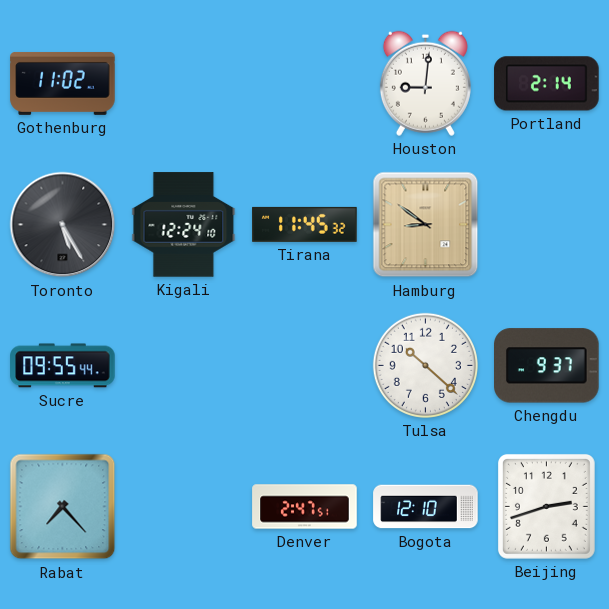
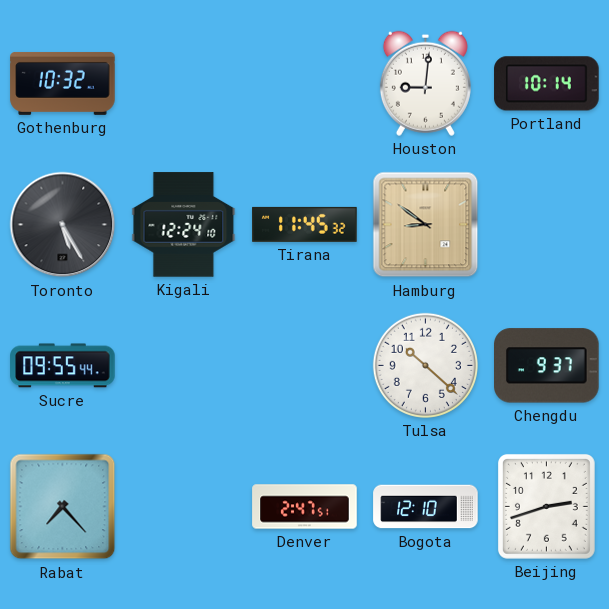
Gothenburg: 11:02 -> 10:32 (63, 83)
Portland: 2:14 -> 10:14 (547, 84)
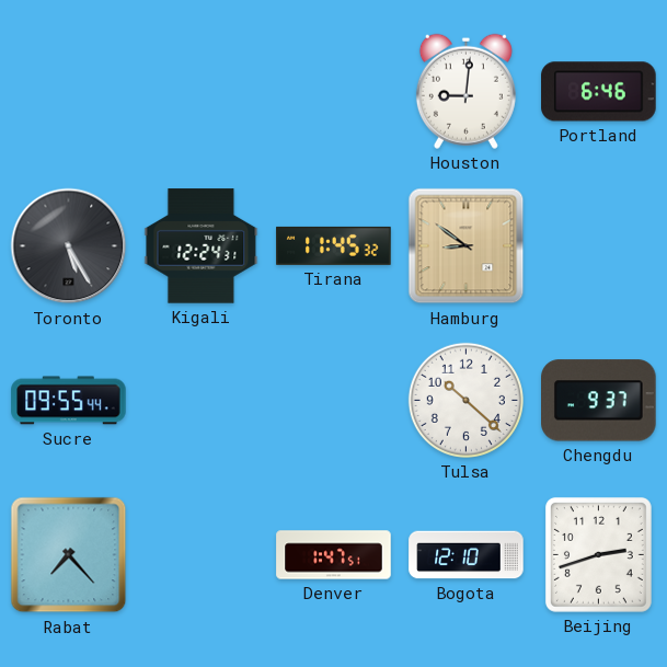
Gothenburg: 10:32 -> none (63, 83)
Portland: 10:14 -> 6:46 (599, 92)
Kigali: 12:24:10 -> 12:24:31 (202, 246)
Denver: 2:47 -> 1:47 (334, 555)
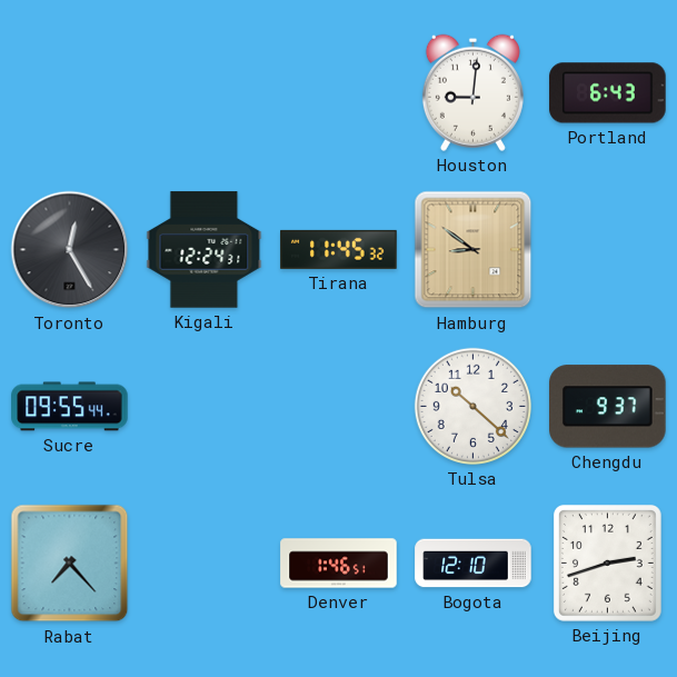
Portland: 6:46 -> 6:43 (608, 93)
Toronto: 5:25 -> 12:25 (70, 250)
Denver: 1:47 -> 1:46 (339, 564)
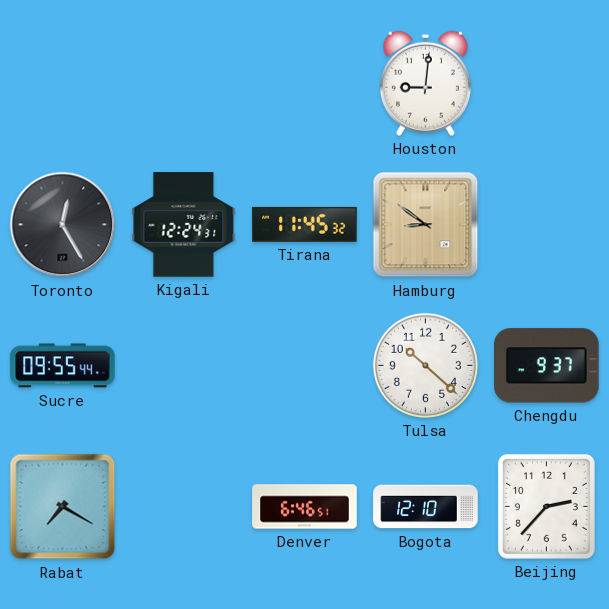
Portland: 6:43 -> none (608, 93)
Rabat: 7:23 -> 7:20 (63, 507)
Denver: 1:46 -> 6:46 (305, 507)
Beijing: 2:42 -> 2:37 (546, 506)
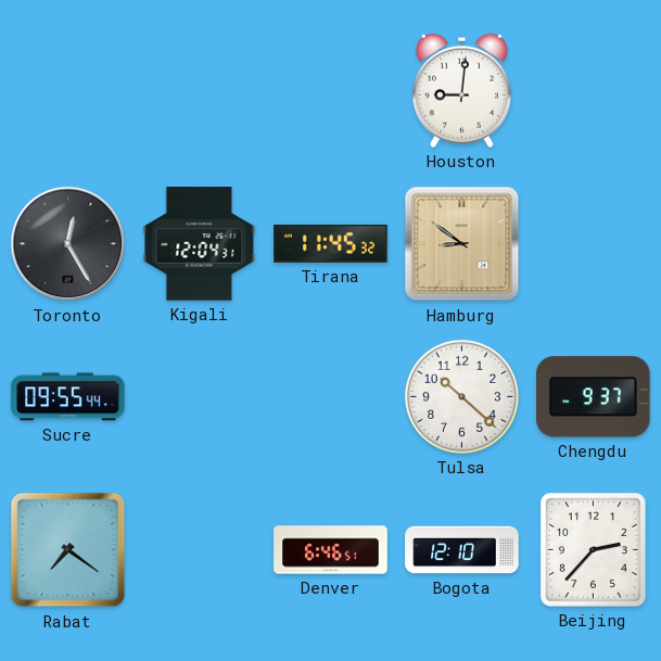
Kigali: 12:24 -> 12:04 (200, 244)
Rabat: 7:20 -> 7:21 (68, 550)
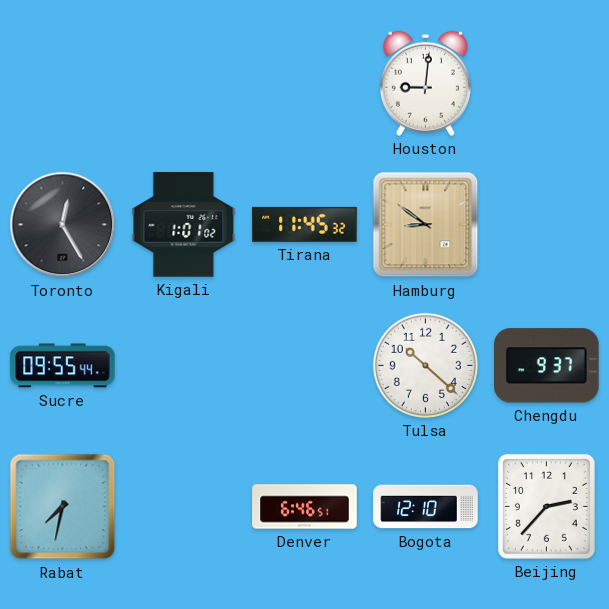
Kigali: 12:04 -> 1:01 (184, 225)
Rabat: 7:21 -> 7:32 (63, 507)
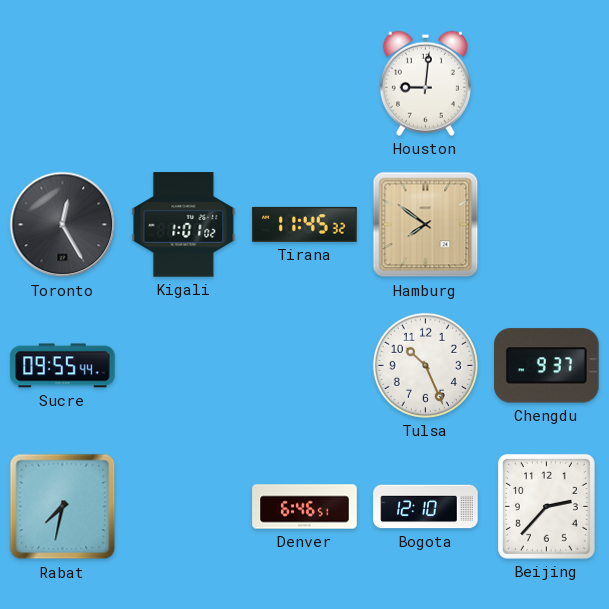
Hamburg: 8:51 -> 7:51 (426, 225)
Tulsa: 10:22 -> 10:26 (425, 365)
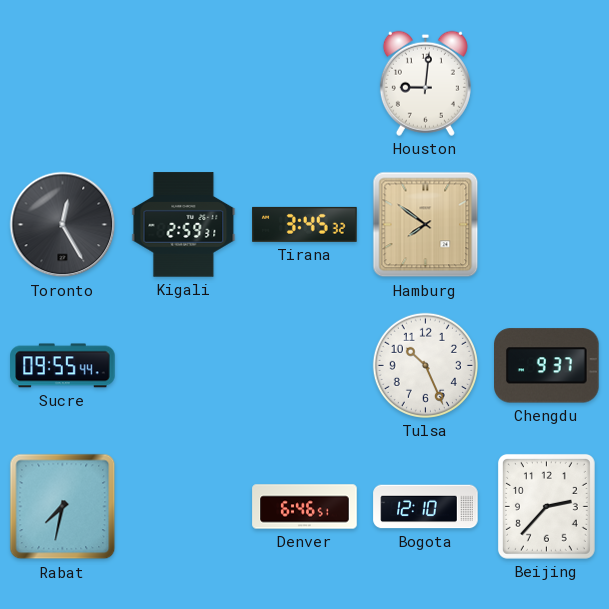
Kigali: 1:01 -> 2:59 (184, 225)
Tirana: 11:45 -> 3:45 (305, 224)
